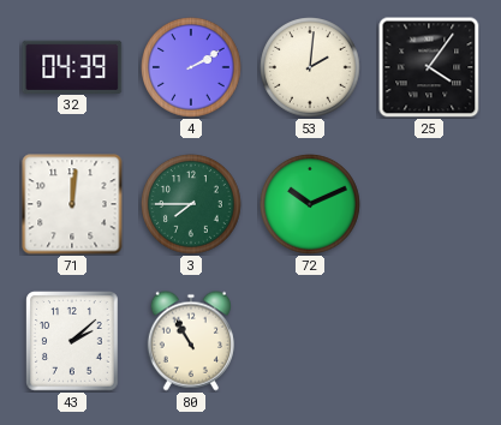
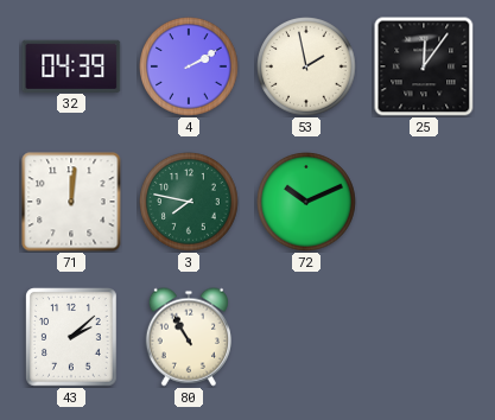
53: 2:01 -> 1:58 (306, 66)
25: 4:06 -> 12:06 (424, 66)
3: 7:45 -> 7:47 (189, 202)
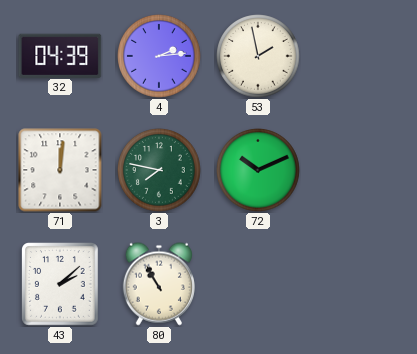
4: 2:10 -> 2:14 (159, 56)
25: 12:06 -> none (424, 66)
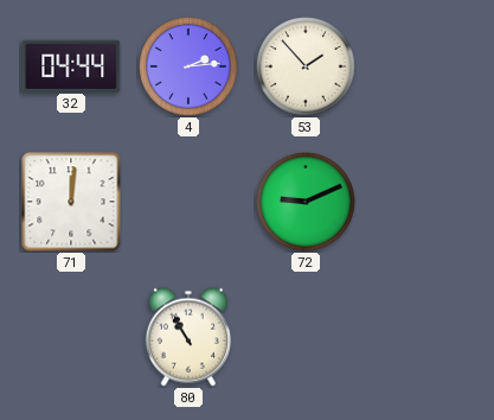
32: 04:39 -> 04:44 (71, 65)
53: 1:58 -> 1:53 (306, 66)
3: 7:47 -> none (159, 170)
72: 10:11 -> 9:11 (306, 202)
43: 2:08 -> none (61, 284)
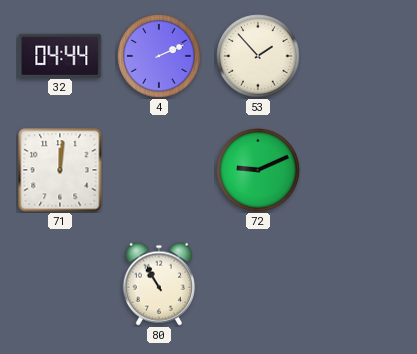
4: 2:14 -> 2:11 (159, 56)
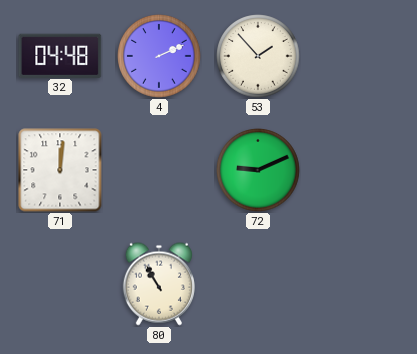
32: 04:44 -> 04:48 (60, 55)
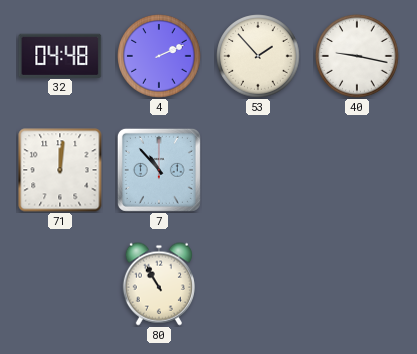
40: none -> 9:17 (357, 56)
7: none -> 10:53 (159, 170)
72: 9:11 -> none (258, 170)
